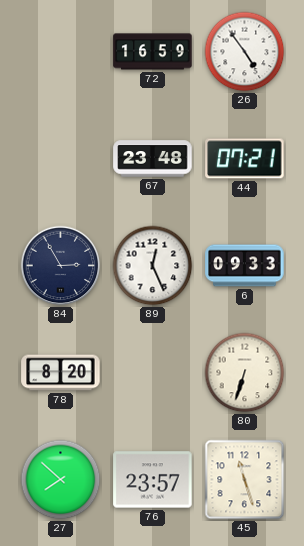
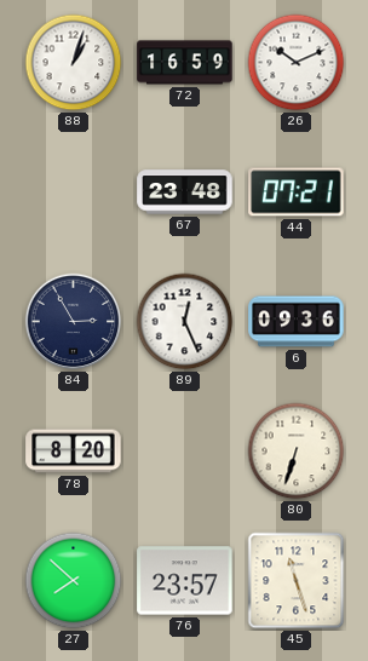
88: none -> 1:03 (74, 63)
26: 4:54 -> 10:11 (297, 63)
6: 09:33 -> 09:36 (297, 322)
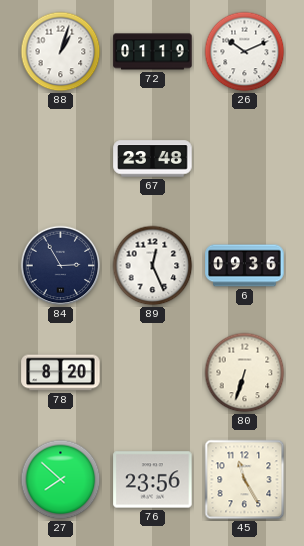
72: 16:59 -> 01:19 (153, 52)
44: 07:21 -> none (297, 192)
76: 23:57 -> 23:56 (153, 480)
45: 11:27 -> 11:25 (245, 480)
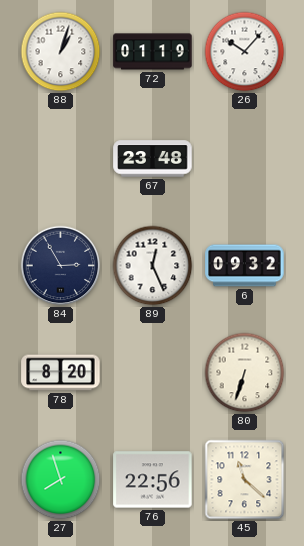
26: 10:11 -> 10:07 (245, 52)
6: 09:36 -> 09:32 (245, 266)
27: 7:52 -> 7:57 (61, 480)
76: 23:56 -> 22:56 (153, 480)
45: 11:25 -> 11:22 (245, 480)
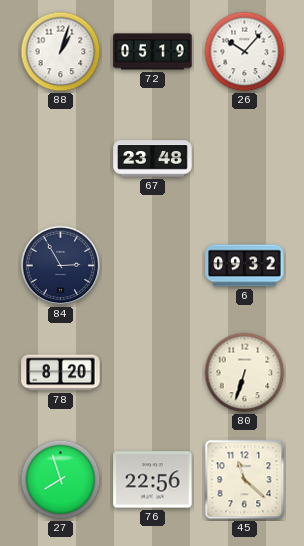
72: 01:19 -> 05:19 (153, 52)
89: 12:26 -> none (153, 266)
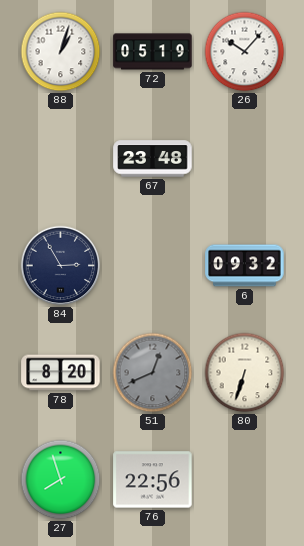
51: none -> 12:41 (153, 373)
45: 11:22 -> none (245, 480)
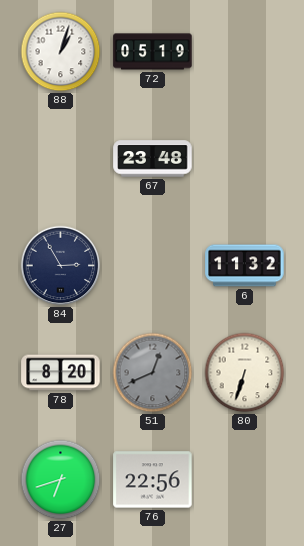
26: 10:07 -> none (245, 52)
6: 09:32 -> 11:32 (245, 266)
27: 7:57 -> 6:42 (61, 480)
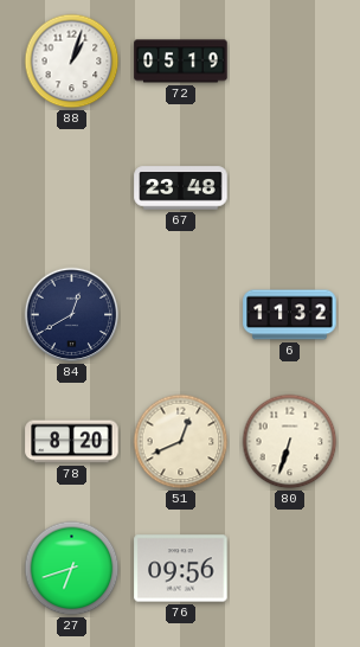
84: 2:55 -> 12:40 (72, 315)
51 dial: grey -> cream (181, 442)
76: 22:56 -> 09:56 (181, 569)
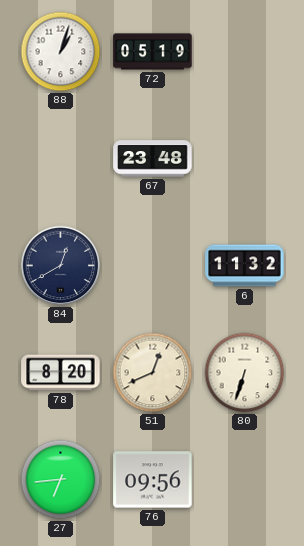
27: 6:42 -> 6:44 (61, 480)
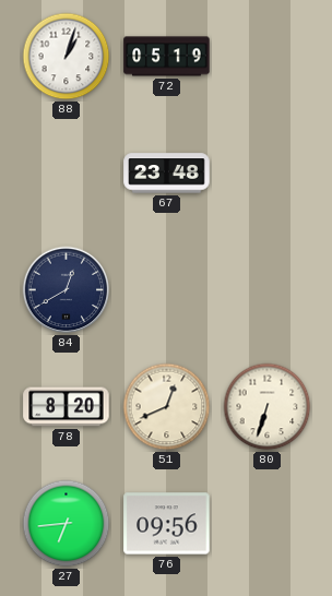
6: 11:32 -> none (245, 266)
